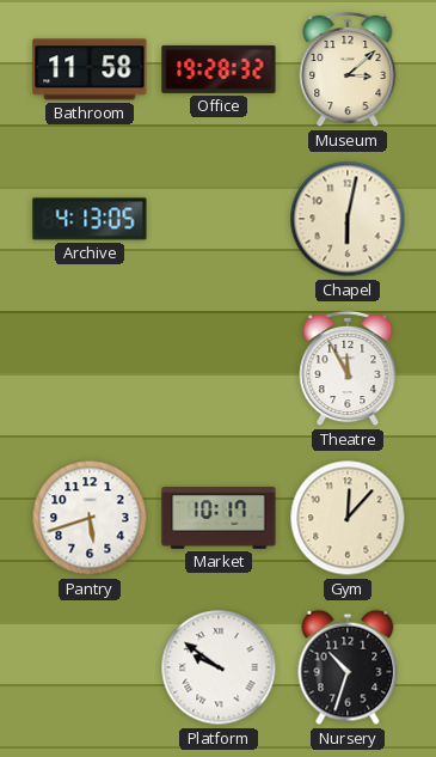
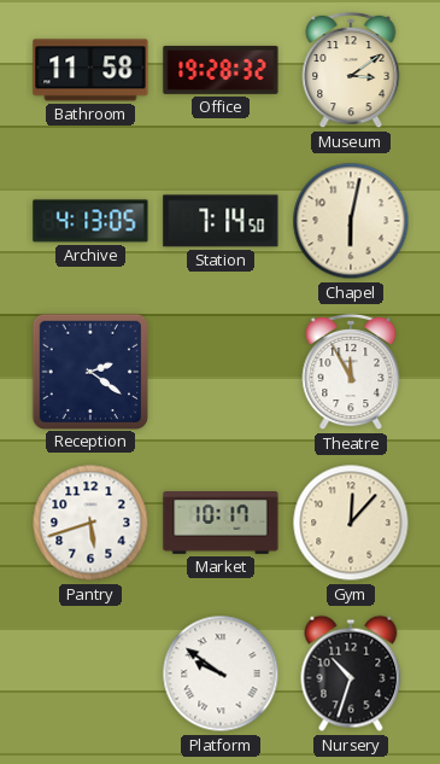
Museum: 3:08 -> 3:09 (351, 70)
Station: none -> 7:14 (221, 221)
Reception: none -> 2:21 (89, 371)
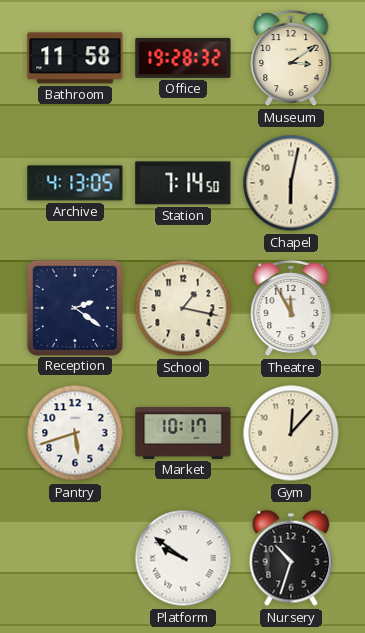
School: none -> 1:17 (183, 308)
